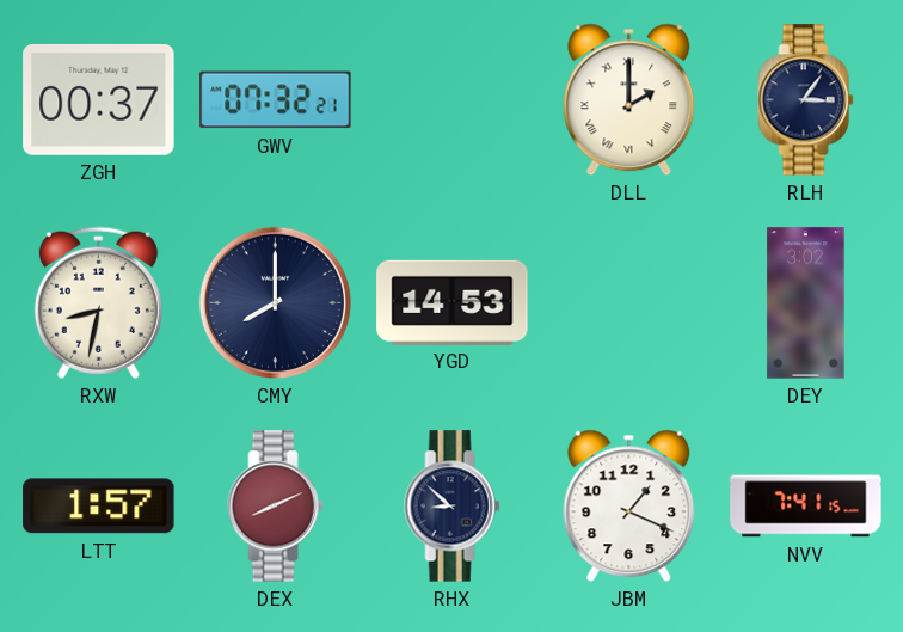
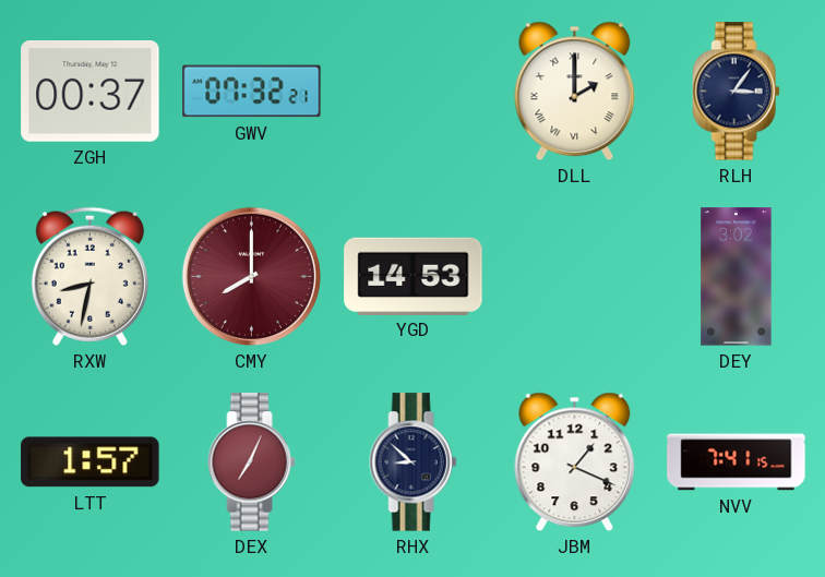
CMY dial: navy -> burgundy (251, 276)
DEX: 8:11 -> 7:04 (252, 462)
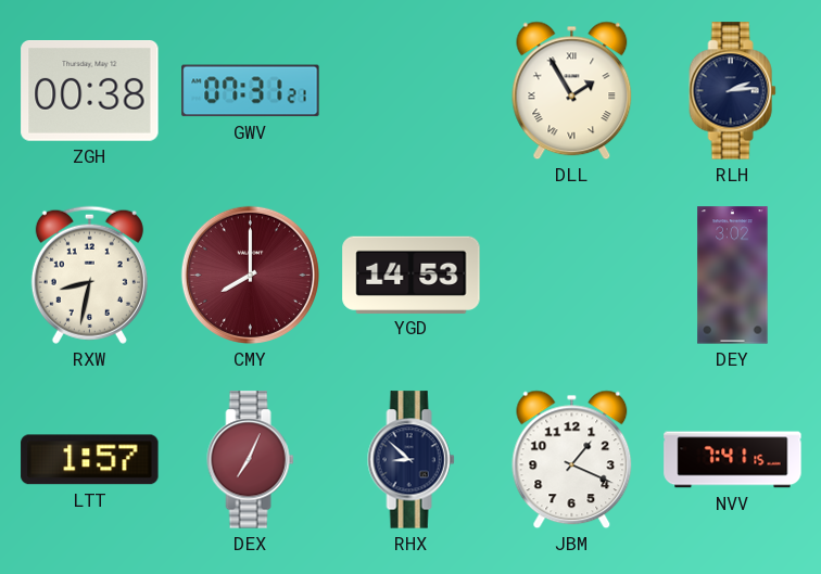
ZGH: 00:37 -> 00:38 (90, 91)
GWV: 07:32 -> 07:31 (251, 91)
DLL: 2:00 -> 1:55 (572, 91)
RLH: 3:06 -> 2:14 (733, 91)
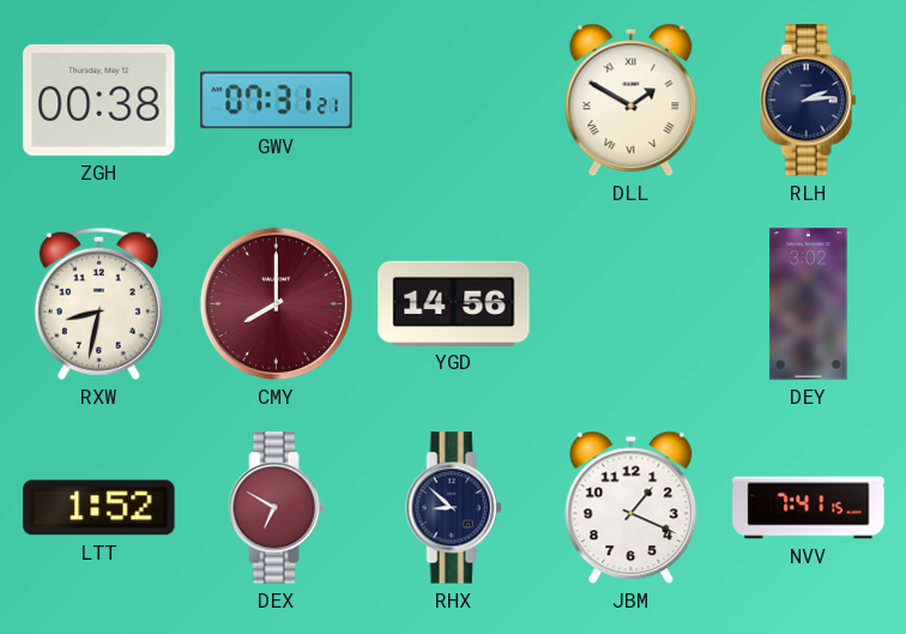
DLL: 1:55 -> 1:50 (632, 101)
YGD: 14:53 -> 14:56 (454, 303)
LTT: 1:57 -> 1:52 (99, 508)
DEX: 7:04 -> 6:50 (277, 508)
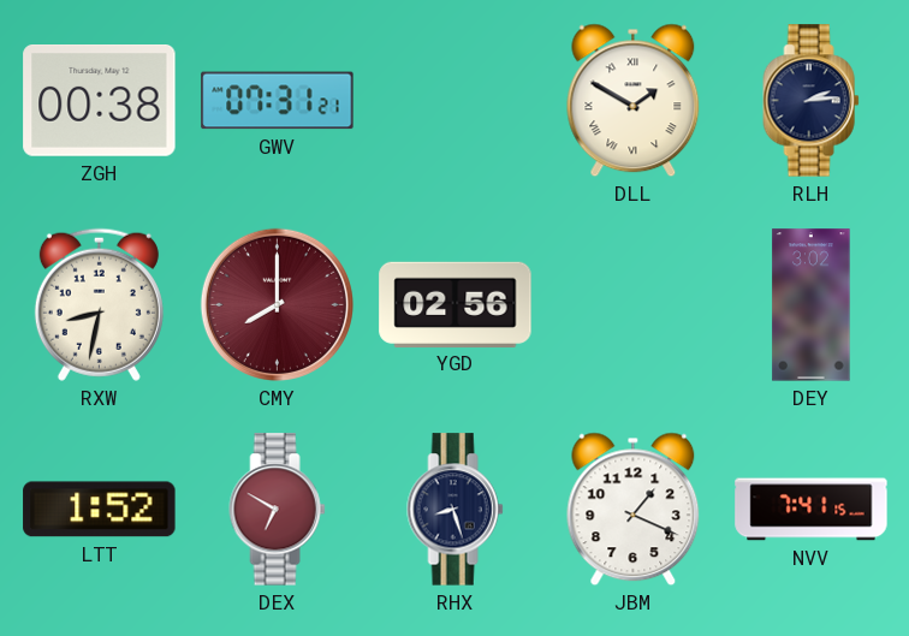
YGD: 14:56 -> 02:56 (456, 304)
RHX: 8:52 -> 8:27 (456, 510)
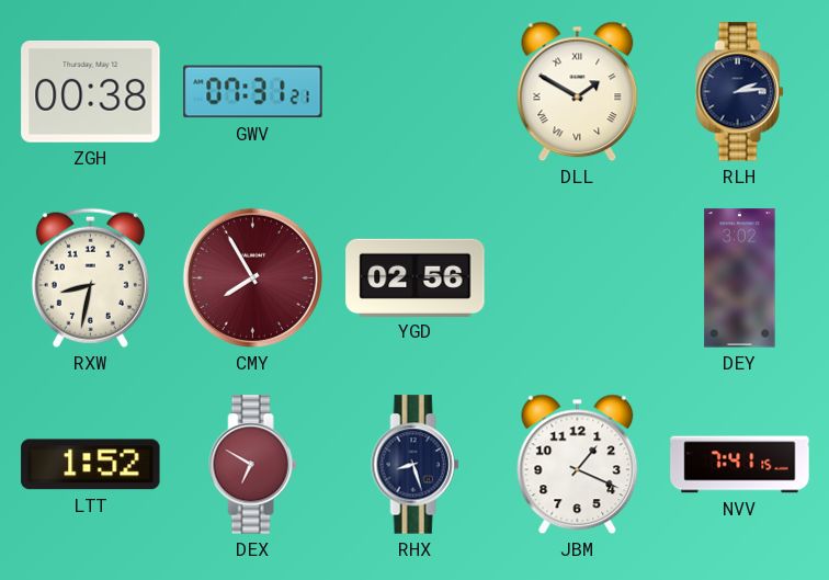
CMY: 8:00 -> 7:55 (252, 277)
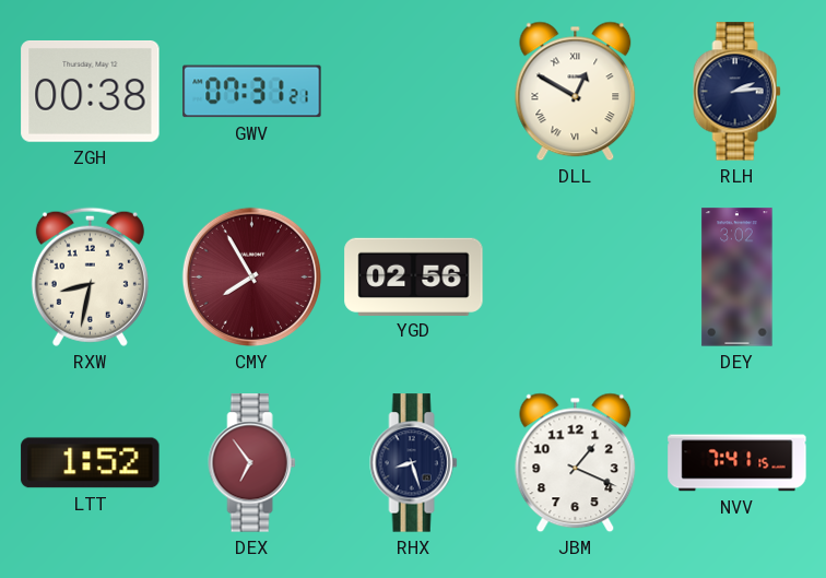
DLL: 1:50 -> 12:50 (576, 92)
DEX: 6:50 -> 6:54 (252, 463)
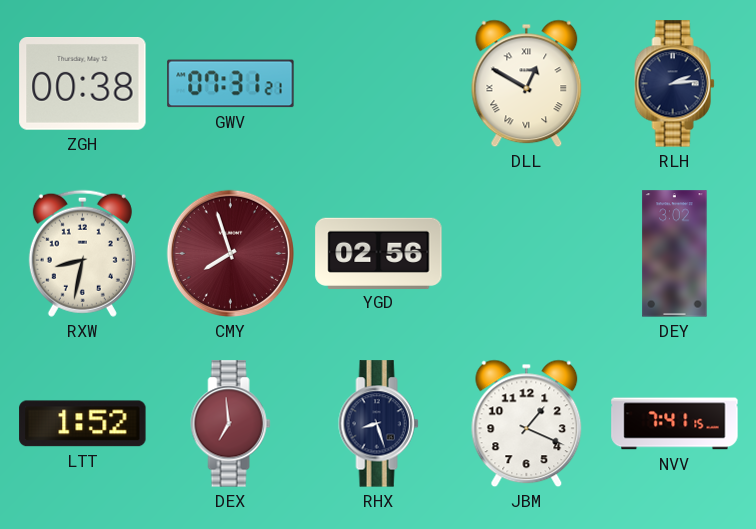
CMY: 7:55 -> 7:57 (230, 253)
DEX: 6:54 -> 6:59 (231, 424)
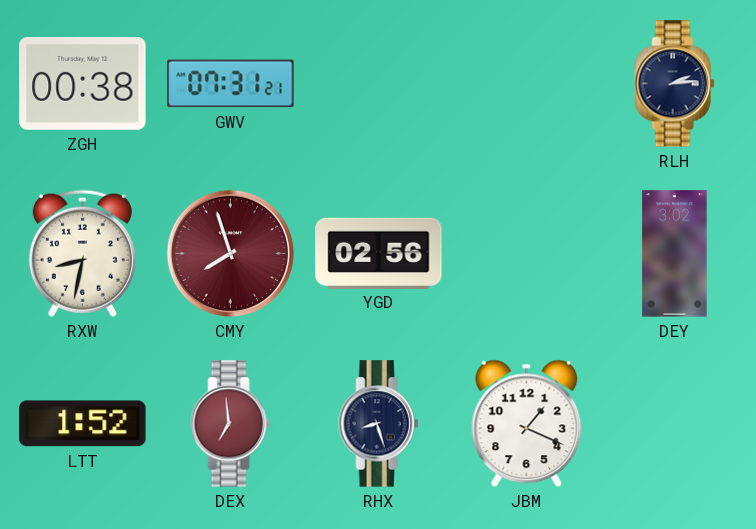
DLL: 12:50 -> none (527, 84)
NVV: 7:41 -> none (675, 424)
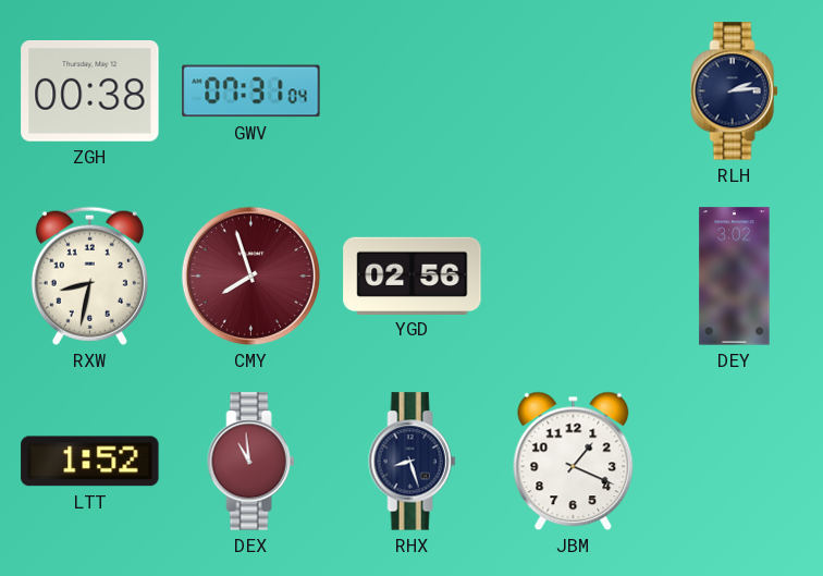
GWV: 07:31:21 -> 07:31:04 (251, 91)
DEX: 6:59 -> 10:59 (251, 462)
